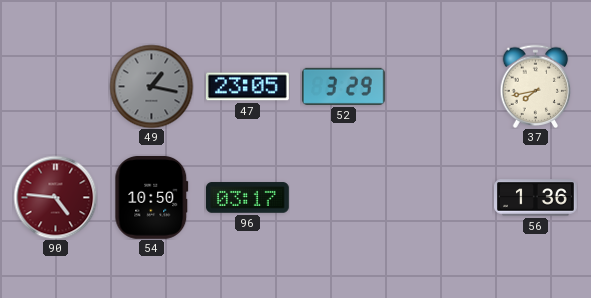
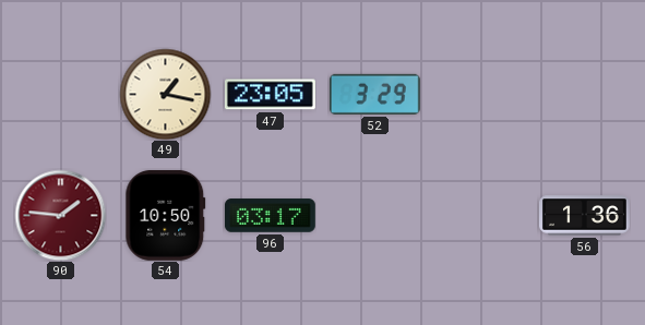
49 dial: grey -> cream (165, 94)
37: 7:43 -> none (536, 86)
90: 4:46 -> 1:46 (60, 215)
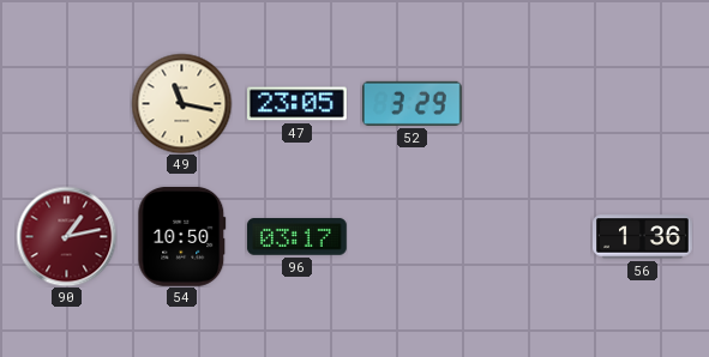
49: 1:17 -> 11:17 (181, 103)
90: 1:46 -> 1:13 (66, 236)
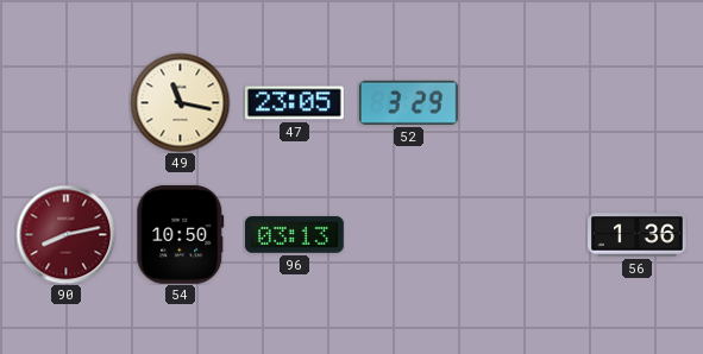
90: 1:13 -> 8:13 (65, 234)
96: 03:17 -> 03:13 (294, 235)
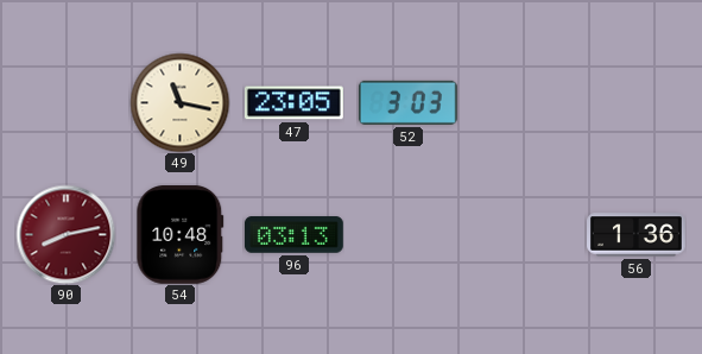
52: 3:29 -> 3:03 (407, 102)
54: 10:50 -> 10:48 (181, 234)
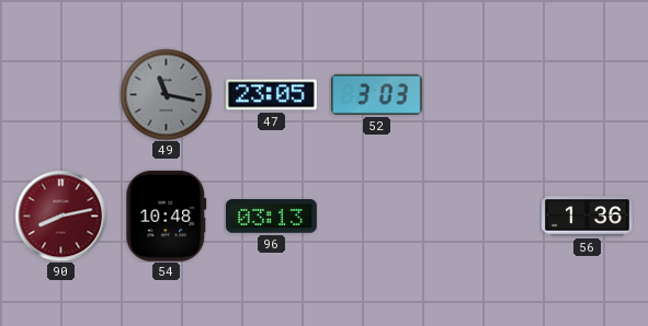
49 dial: cream -> grey (166, 94)
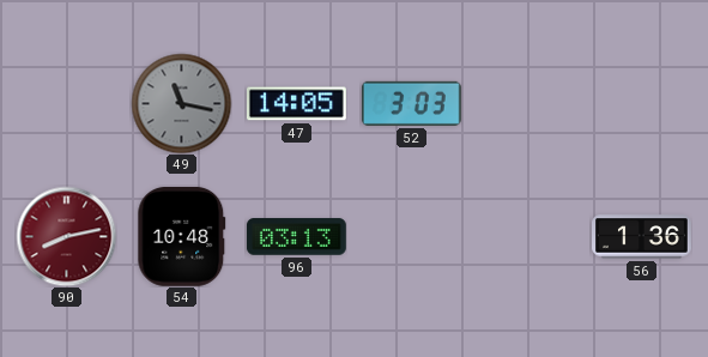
47: 23:05 -> 14:05 (296, 104)
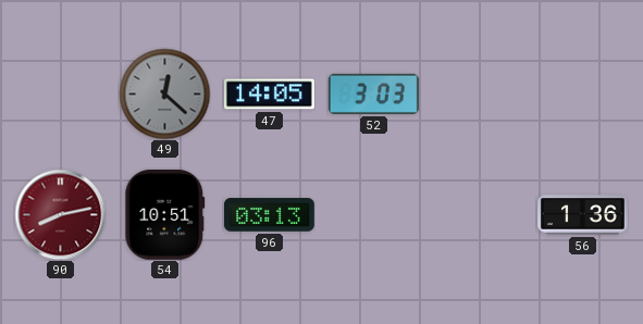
49: 11:17 -> 12:22 (164, 94)
54: 10:48 -> 10:51 (165, 214)
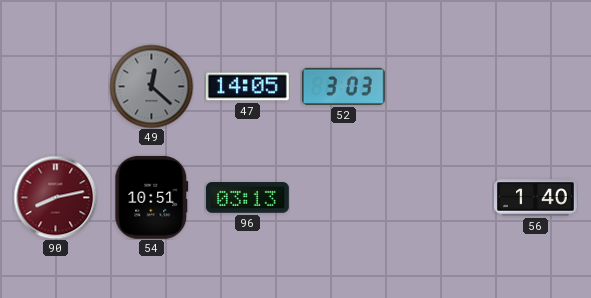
56: 1:36 -> 1:40 (536, 198)
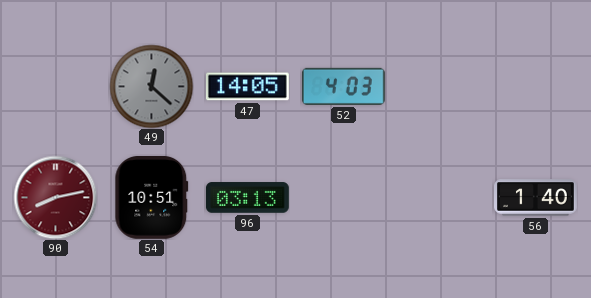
52: 3:03 -> 4:03 (343, 86)
